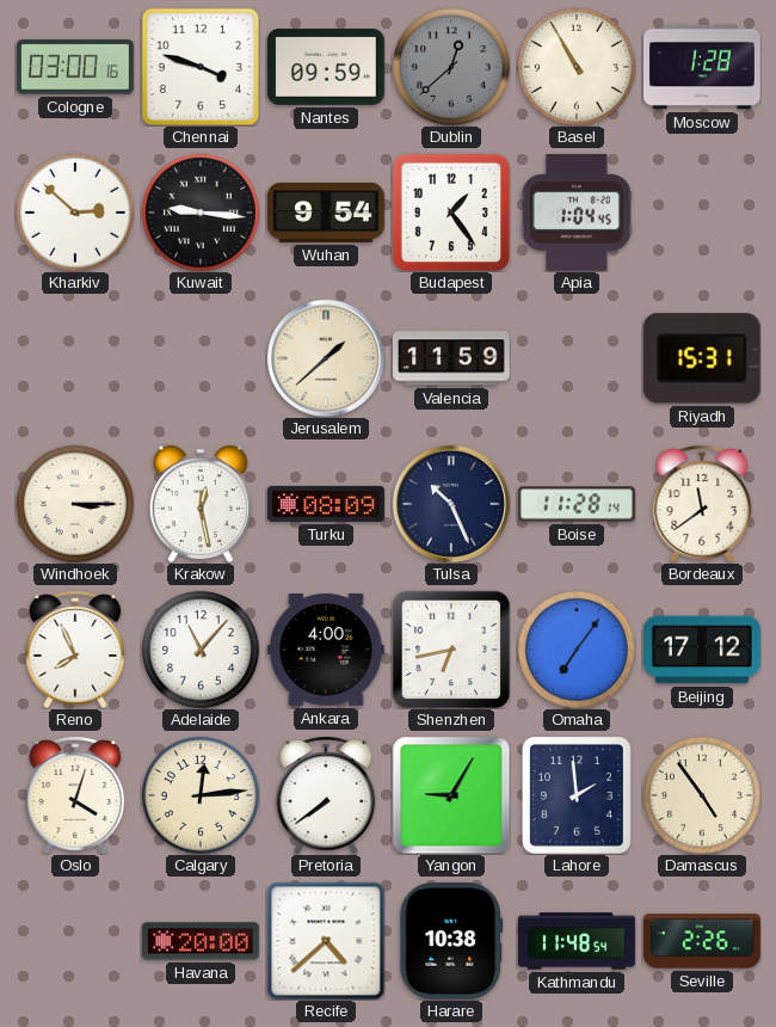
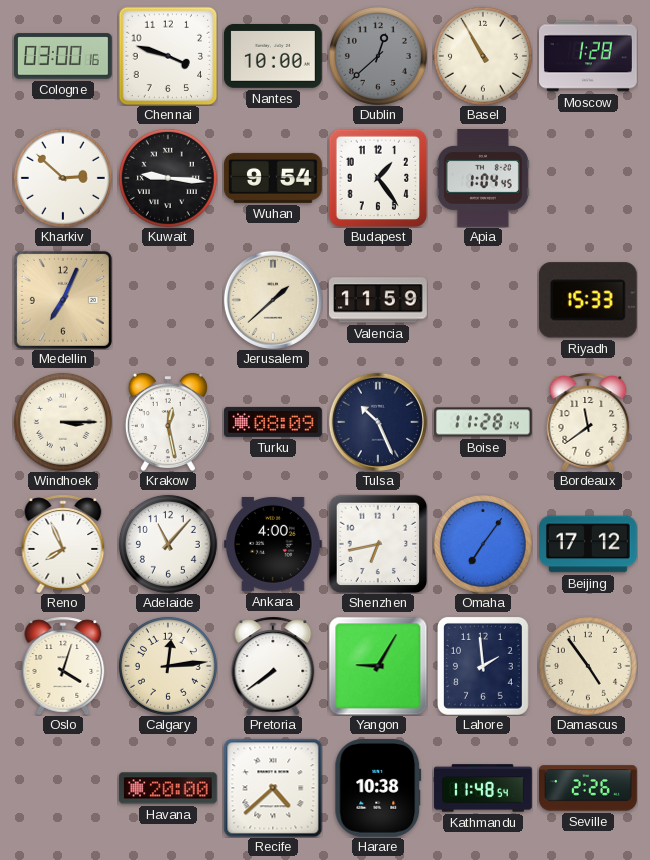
Nantes: 09:59 -> 10:00 (273, 56)
Medellin: none -> 7:04 (63, 300)
Riyadh: 15:31 -> 15:33 (588, 300)
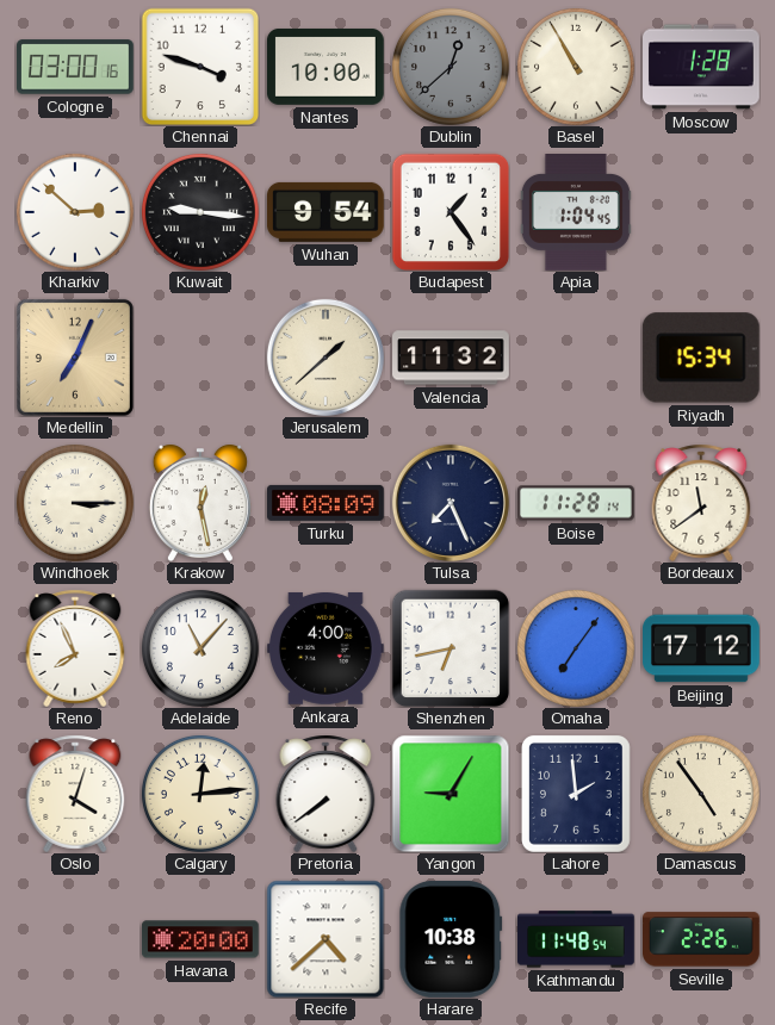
Valencia: 11:59 -> 11:32 (452, 358)
Riyadh: 15:33 -> 15:34 (701, 358)
Tulsa: 10:26 -> 7:26 (451, 503)
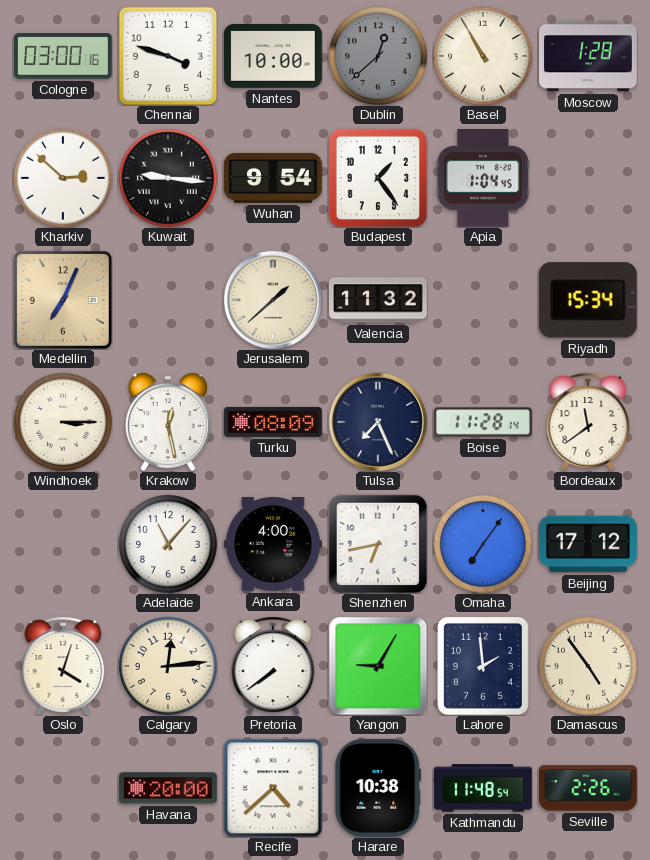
Reno: 7:56 -> none (75, 648)
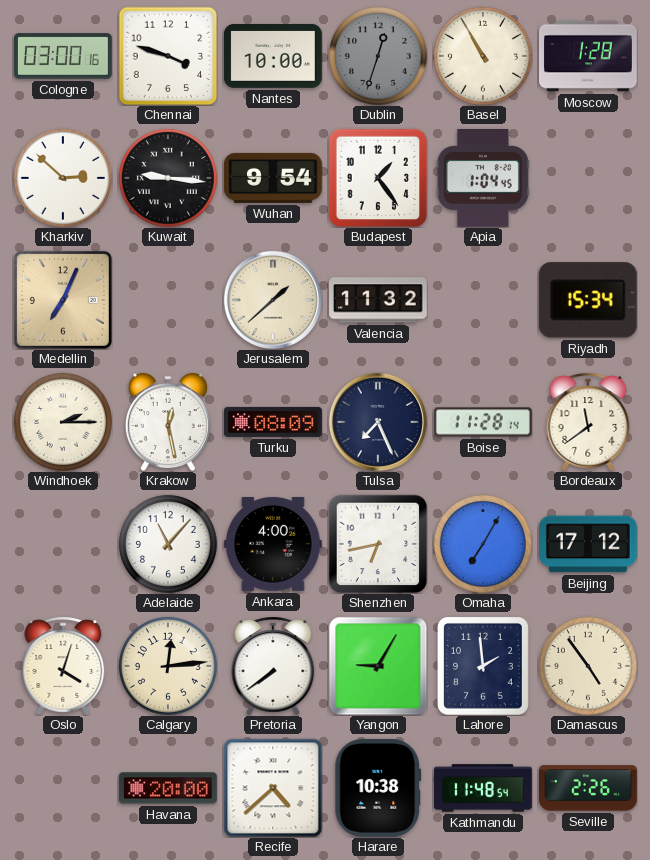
Dublin: 12:38 -> 12:33 (378, 56)
Windhoek: 3:15 -> 2:15 (63, 422)
Omaha: 7:06 -> 7:05 (483, 544)
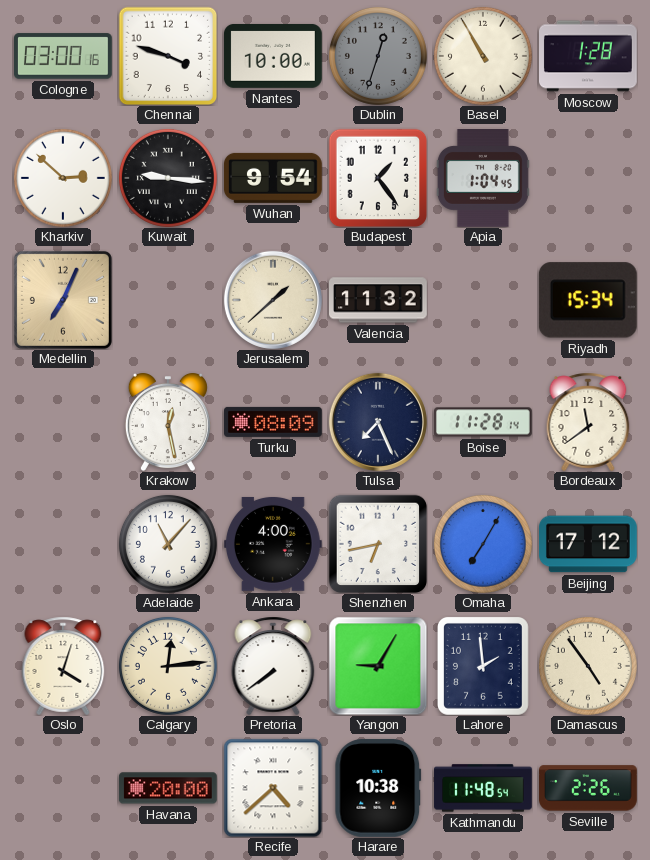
Windhoek: 2:15 -> none (63, 422)
